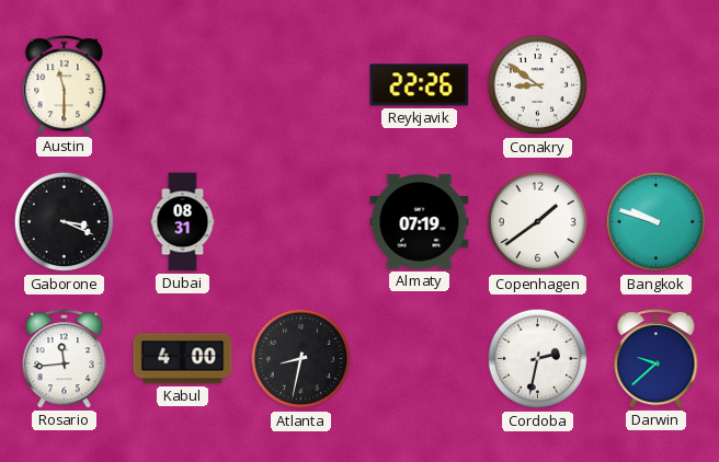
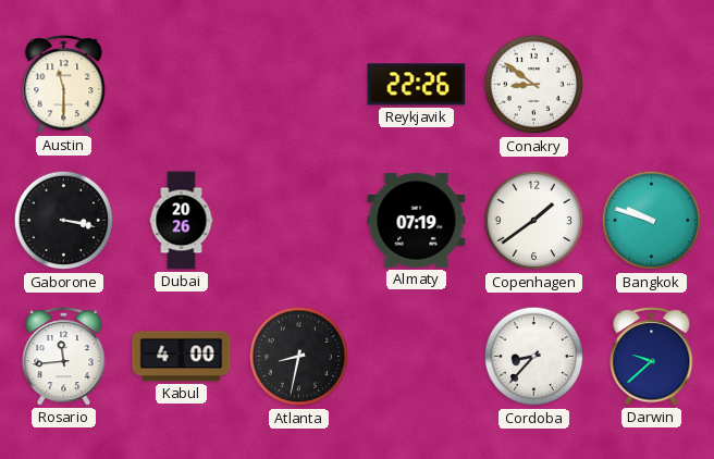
Gaborone: 3:19 -> 3:17 (64, 221)
Dubai: 08:31 -> 20:26 (182, 221)
Cordoba: 2:32 -> 8:37 (534, 357)
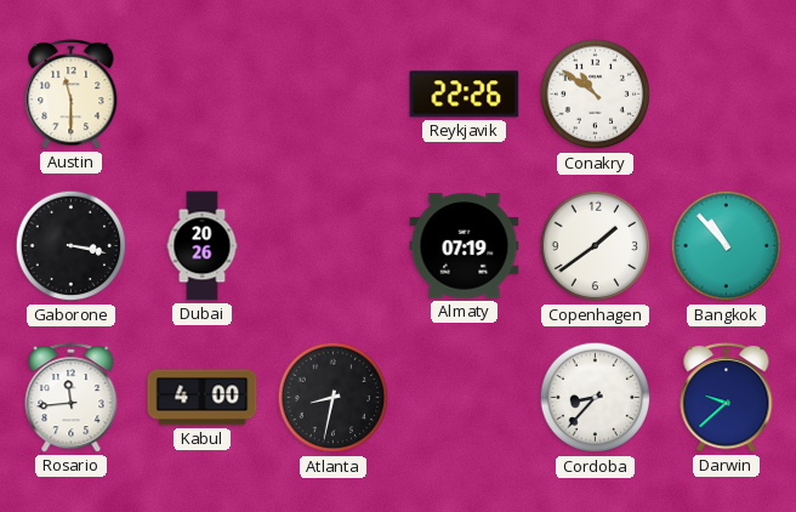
Conakry: 8:51 -> 10:51 (596, 95)
Bangkok: 9:48 -> 10:53 (727, 246)
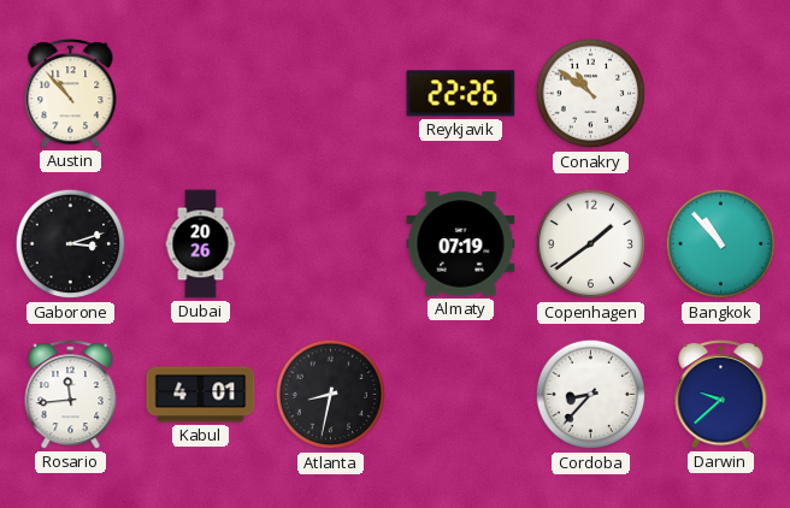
Austin: 11:30 -> 10:53 (71, 94)
Gaborone: 3:17 -> 3:12 (71, 244)
Kabul: 4:00 -> 4:01 (201, 395)
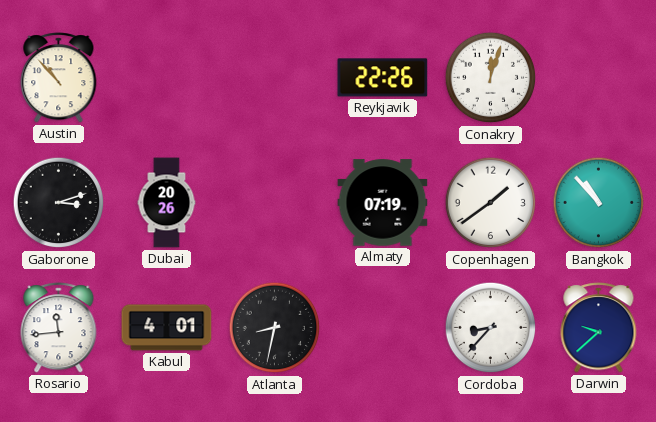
Conakry: 10:51 -> 12:03 (491, 78)
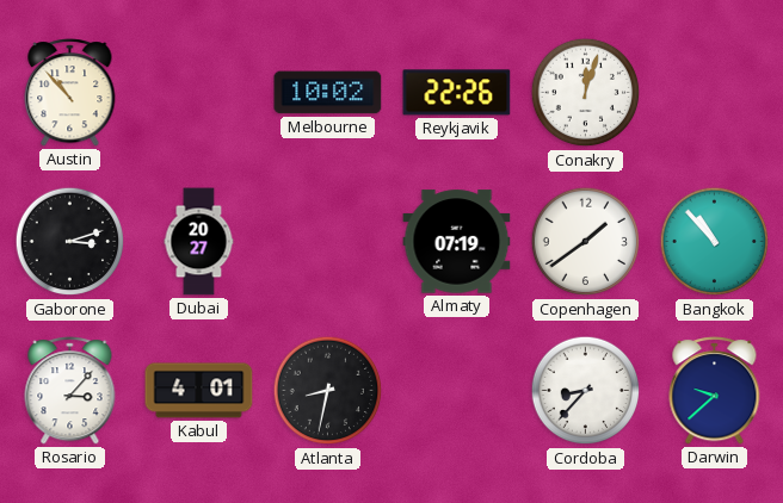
Melbourne: none -> 10:02 (328, 93)
Dubai: 20:26 -> 20:27 (199, 242)
Rosario: 11:44 -> 3:07 (70, 391)
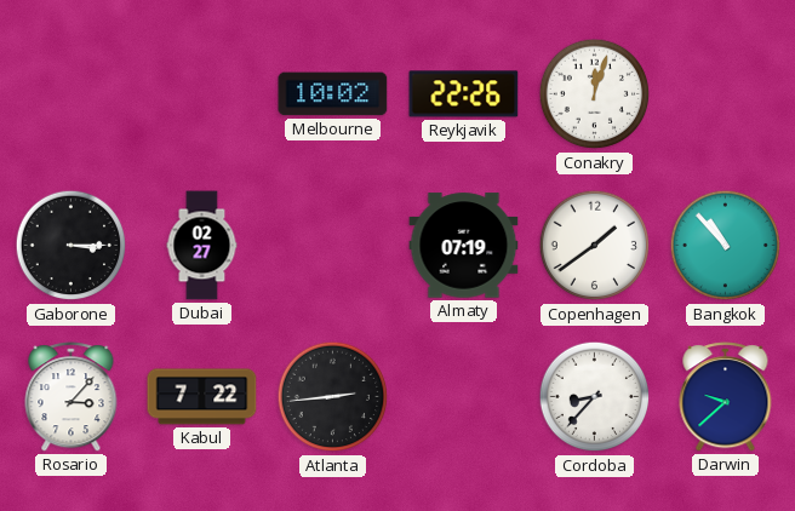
Austin: 10:53 -> none (70, 93)
Gaborone: 3:12 -> 3:15 (72, 246)
Dubai: 20:27 -> 02:27 (202, 246)
Kabul: 4:01 -> 7:22 (202, 397)
Atlanta: 8:32 -> 2:44 (333, 397)
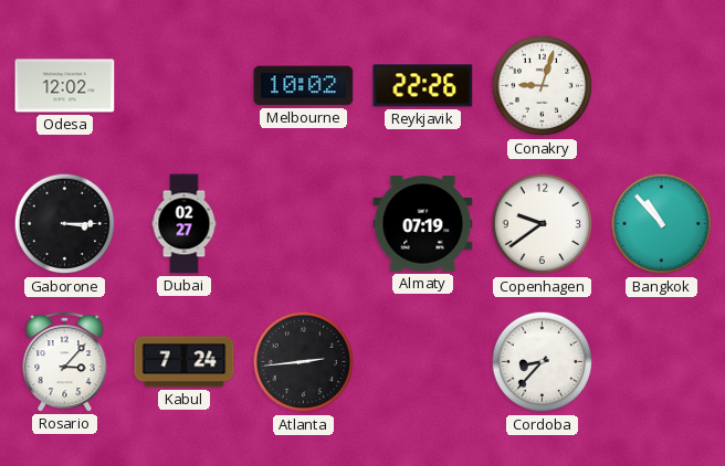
Odesa: none -> 12:02 (65, 86)
Conakry: 12:03 -> 9:03 (543, 86)
Copenhagen: 1:39 -> 9:39 (543, 224)
Kabul: 7:22 -> 7:24 (185, 362)
Darwin: 9:38 -> none (726, 397)
